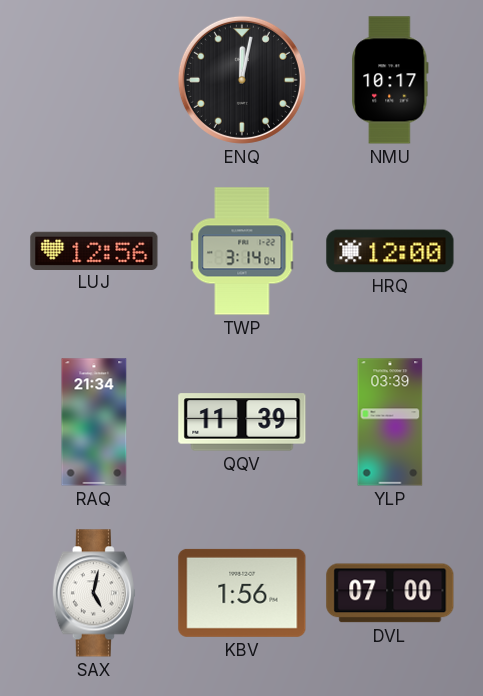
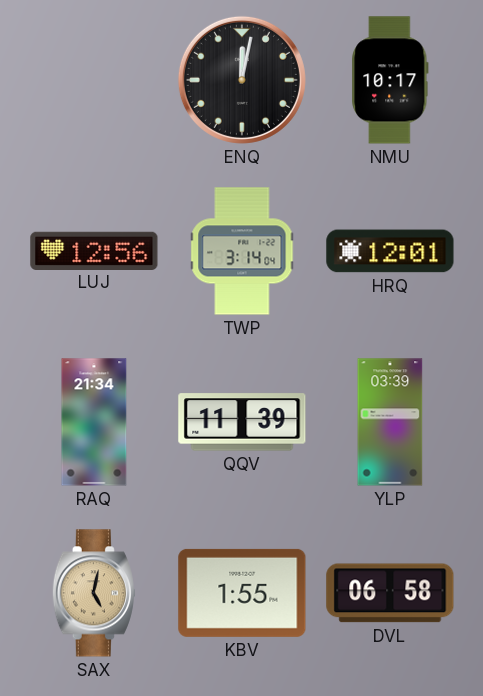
HRQ: 12:00 -> 12:01 (390, 251)
SAX dial: white -> champagne (94, 593)
KBV: 1:56 -> 1:55 (242, 593)
DVL: 07:00 -> 06:58 (390, 593)
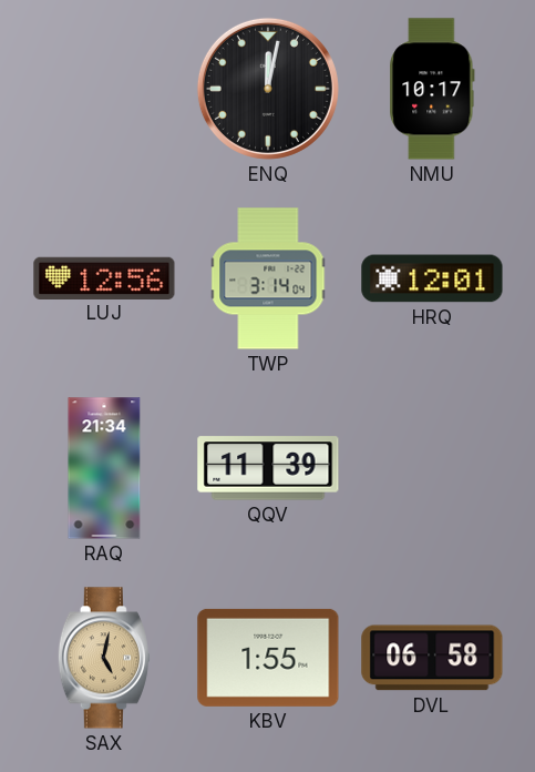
YLP: 03:39 -> none (390, 422)
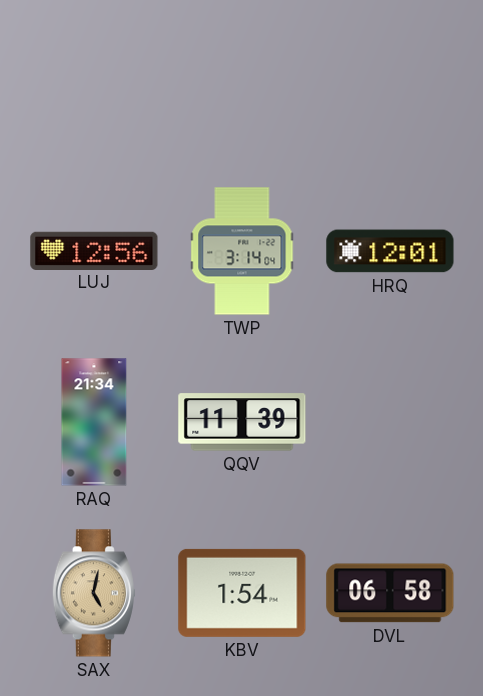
ENQ: 12:02 -> none (268, 89)
NMU: 10:17 -> none (432, 89)
KBV: 1:55 -> 1:54 (242, 593)
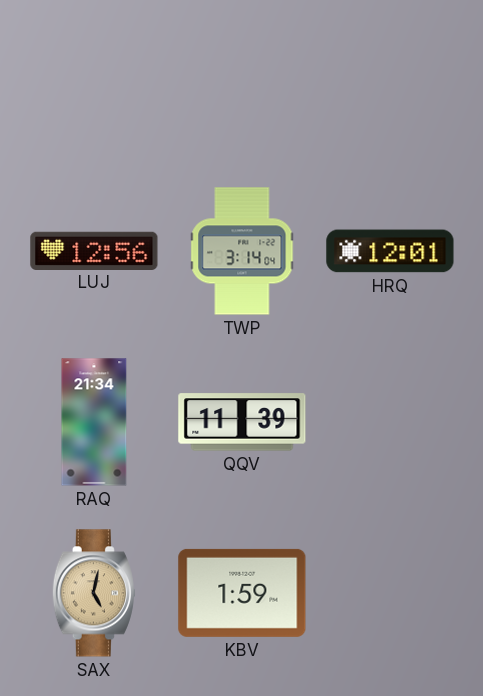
KBV: 1:54 -> 1:59 (242, 593)
DVL: 06:58 -> none (390, 593)
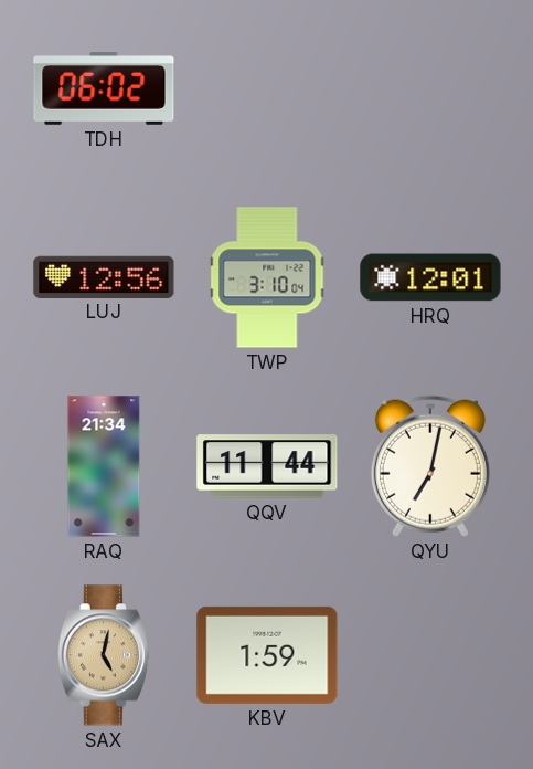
TDH: none -> 06:02 (104, 88)
TWP: 3:14 -> 3:10 (267, 277)
QQV: 11:39 -> 11:44 (267, 466)
QYU: none -> 7:02 (430, 466)
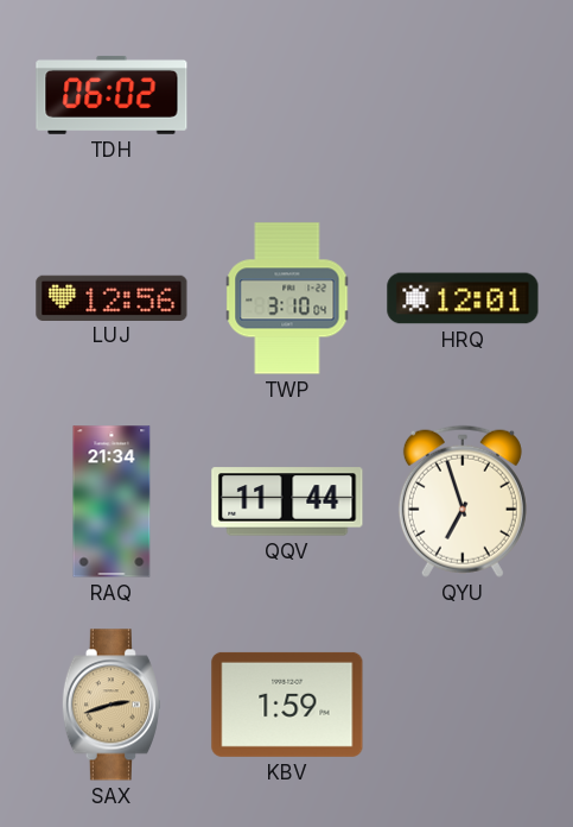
QYU: 7:02 -> 6:57 (463, 501)
SAX: 5:02 -> 2:42 (112, 705)
